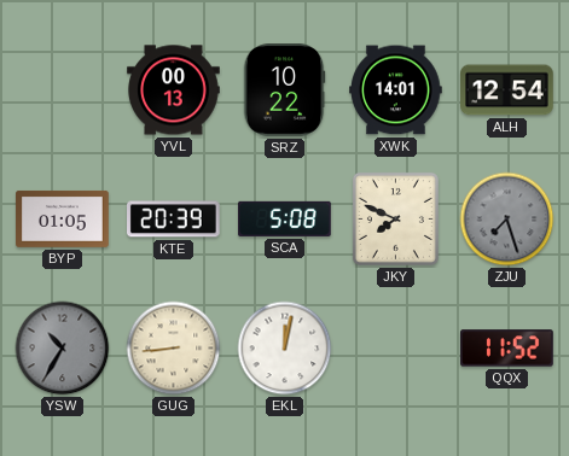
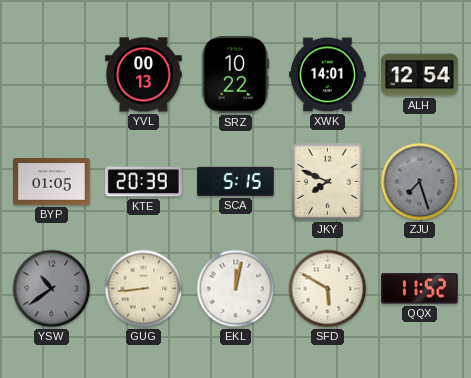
SCA: 5:08 -> 5:15 (236, 181)
YSW: 10:35 -> 10:39 (52, 289)
SFD: none -> 5:50 (328, 289)
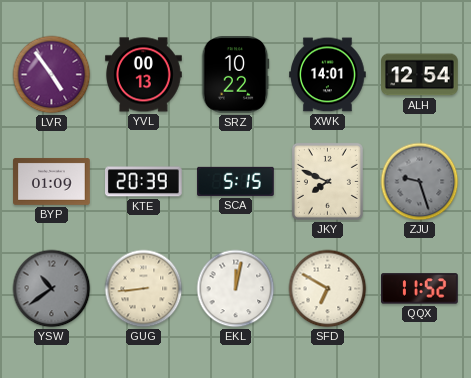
LVR: none -> 4:54 (52, 75)
BYP: 01:05 -> 01:09 (52, 181)
ZJU: 7:27 -> 9:27 (420, 182)
SFD: 5:50 -> 6:50 (328, 289)
